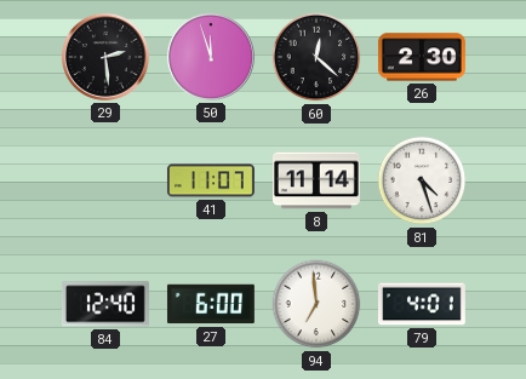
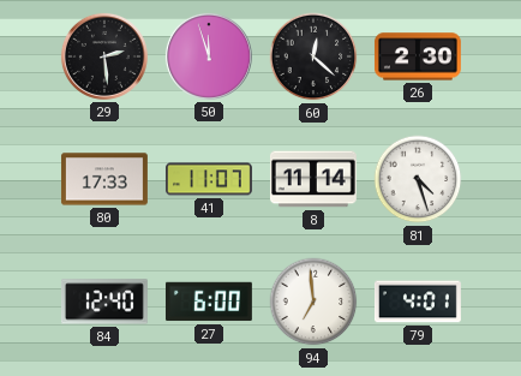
80: none -> 17:33 (104, 179)
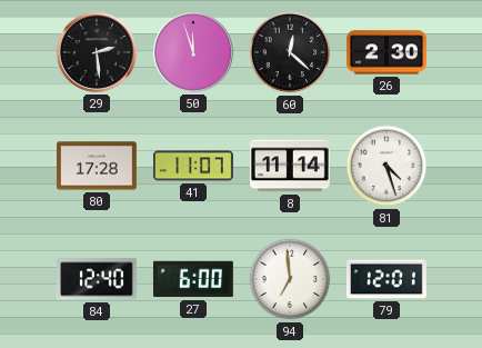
80: 17:33 -> 17:28 (97, 166)
79: 4:01 -> 12:01 (386, 279)
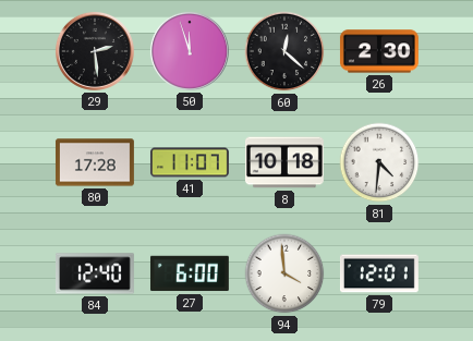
8: 11:14 -> 10:18 (284, 162)
81: 4:27 -> 4:31 (379, 162)
94: 6:59 -> 3:59 (284, 273)
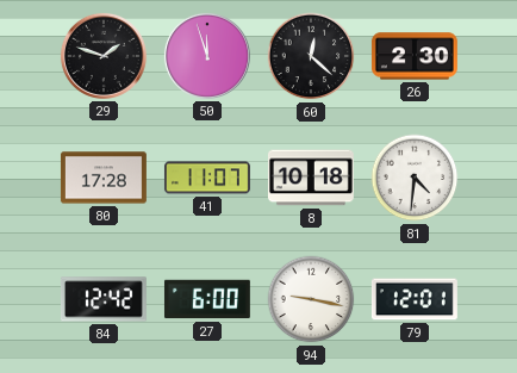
29: 2:29 -> 1:48 (104, 56)
84: 12:40 -> 12:42 (104, 299)
94: 3:59 -> 9:17 (311, 299)
